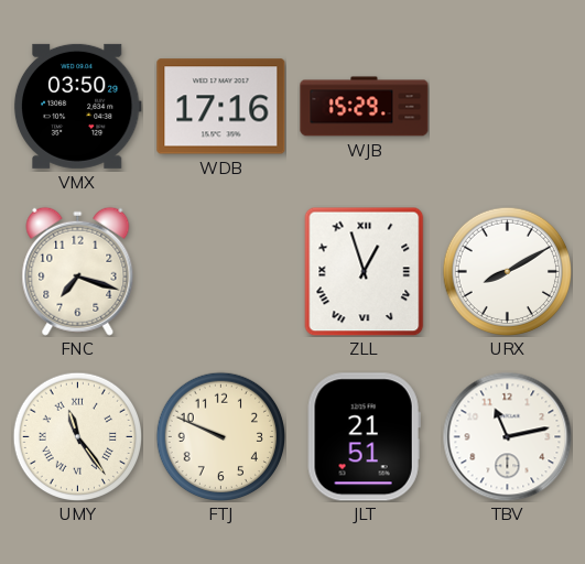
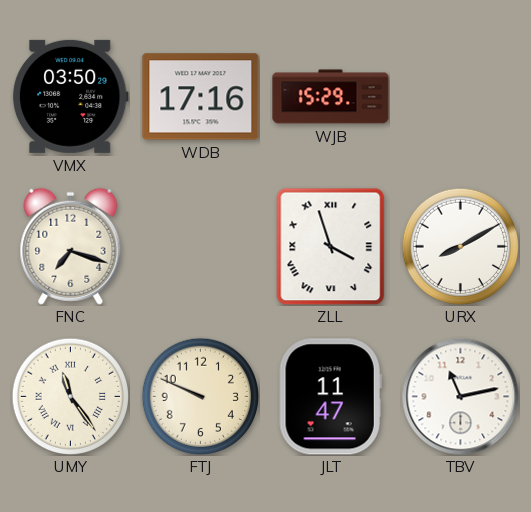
ZLL: 12:57 -> 3:57 (331, 246)
JLT: 21:51 -> 11:47 (330, 397)
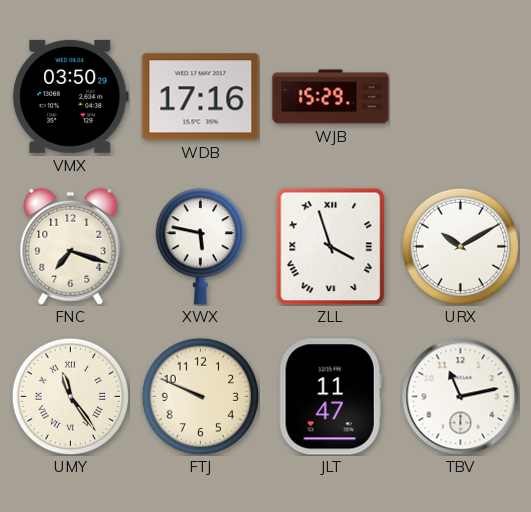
XWX: none -> 5:47 (200, 247)
URX: 8:10 -> 10:10 (460, 246)
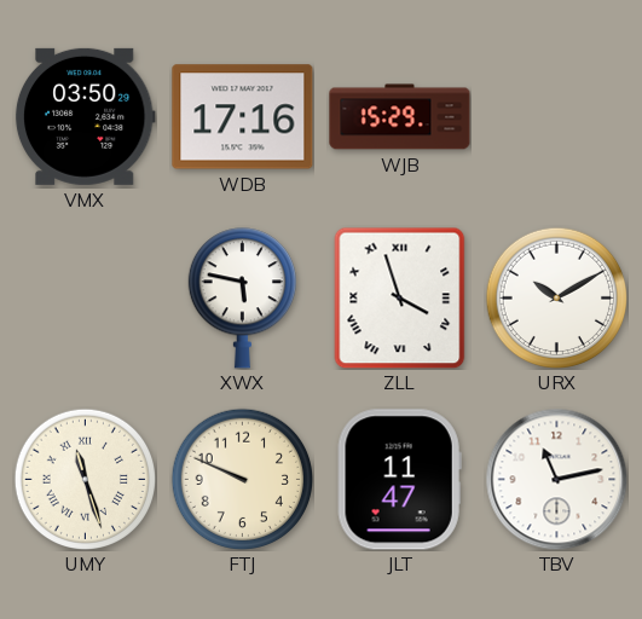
FNC: 7:18 -> none (71, 246)
UMY: 11:24 -> 11:27 (85, 479)
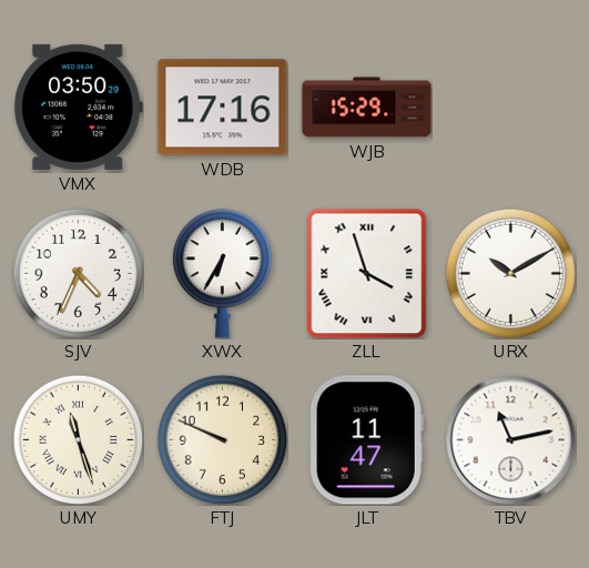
SJV: none -> 4:34 (78, 273)
XWX: 5:47 -> 6:35 (222, 274)
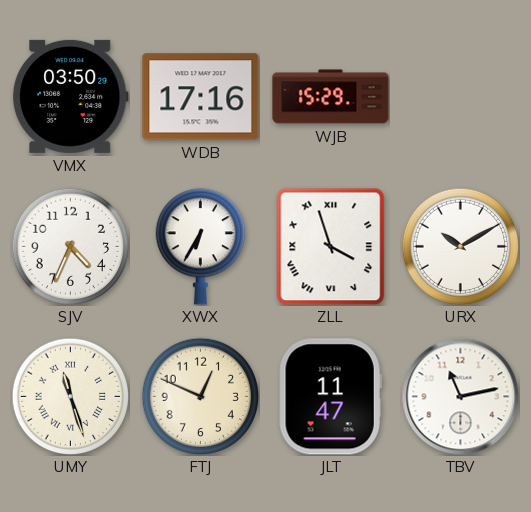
FTJ: 9:49 -> 12:49 (200, 396)
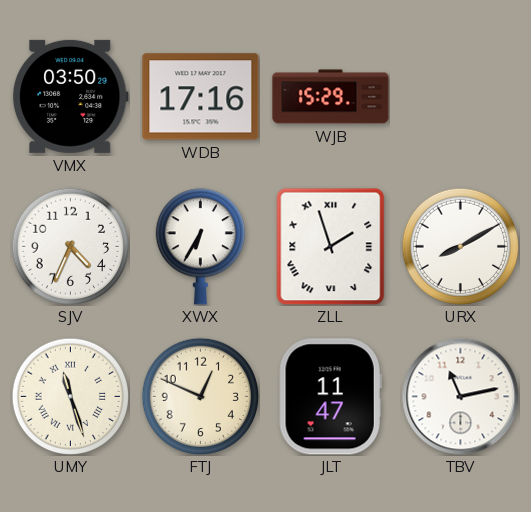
ZLL: 3:57 -> 1:57 (331, 246)
URX: 10:10 -> 8:10 (460, 246)
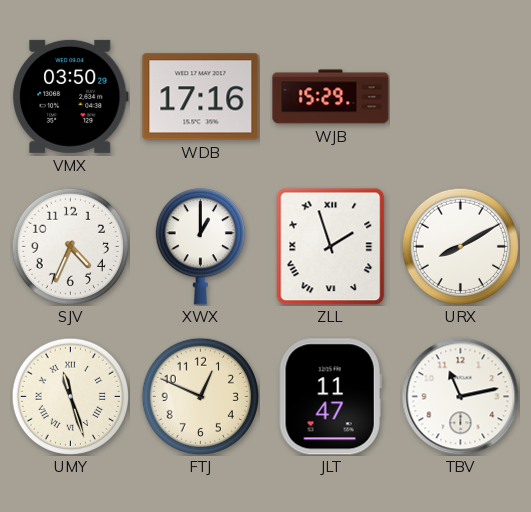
XWX: 6:35 -> 1:00 (200, 247)
